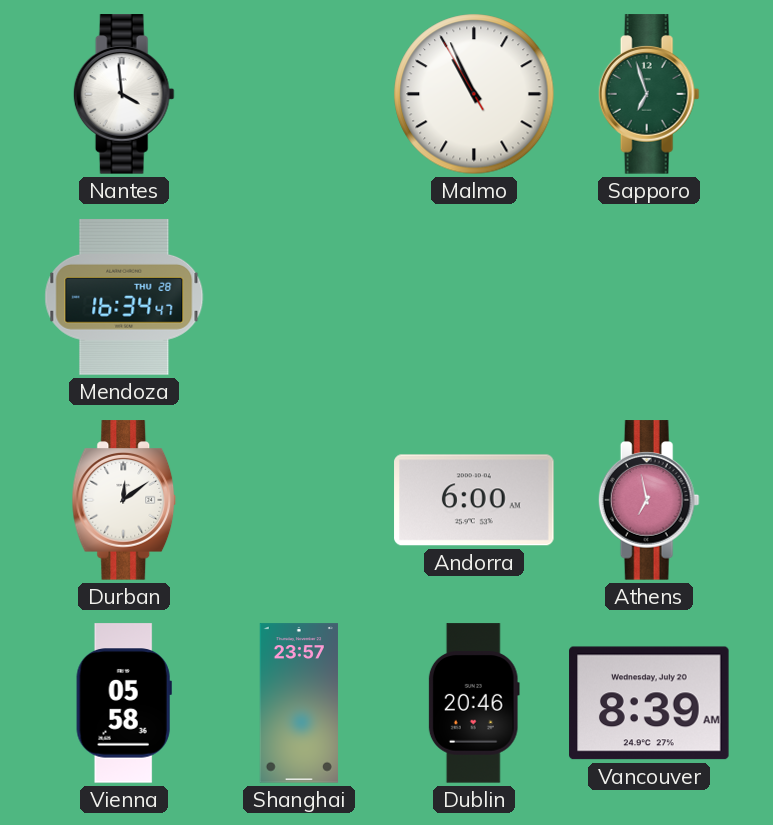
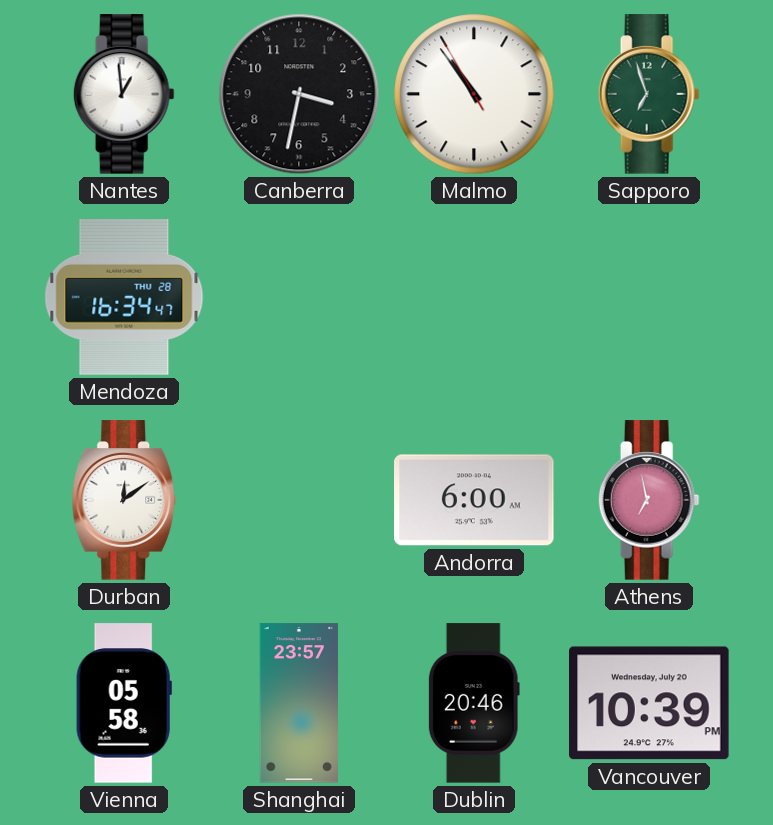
Nantes: 3:59 -> 12:59 (124, 94)
Canberra: none -> 3:32 (299, 94)
Malmo: 10:55 -> 10:53 (474, 94)
Vancouver: 8:39 -> 10:39 (649, 703)
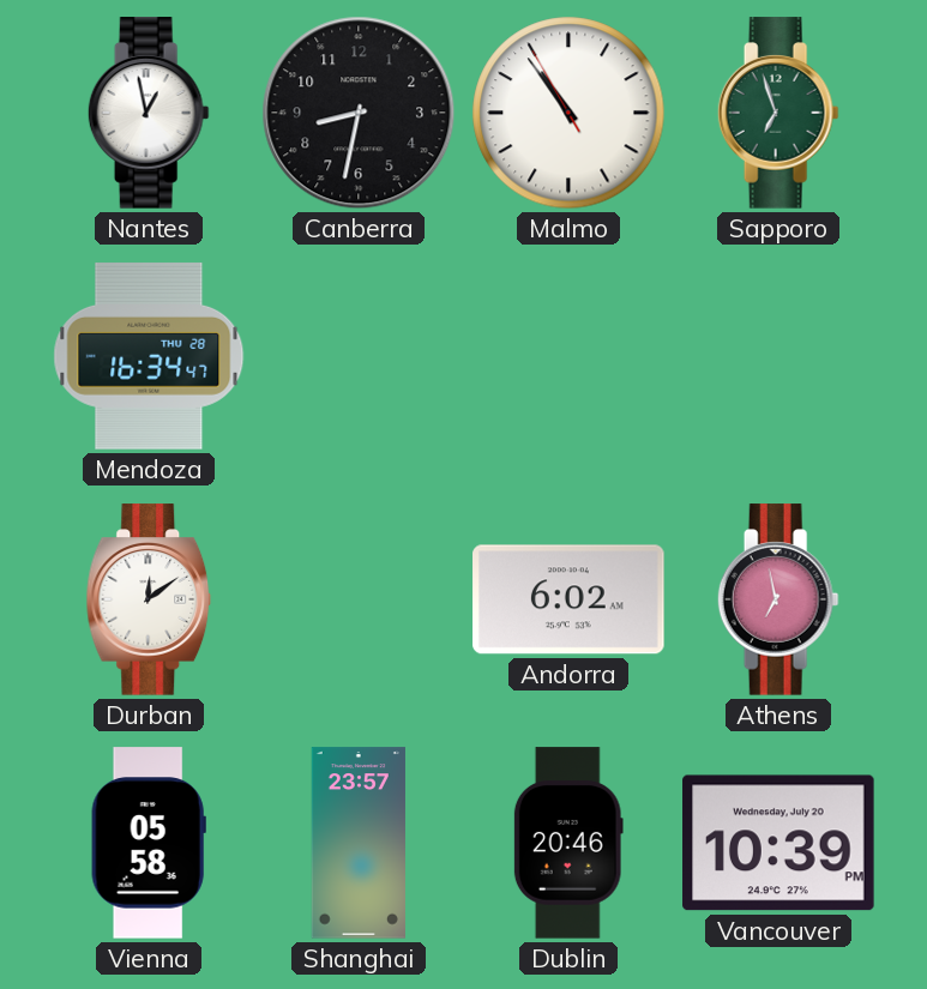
Nantes: 12:59 -> 12:58 (149, 113)
Canberra: 3:32 -> 8:32 (359, 113)
Andorra: 6:00 -> 6:02 (568, 599)
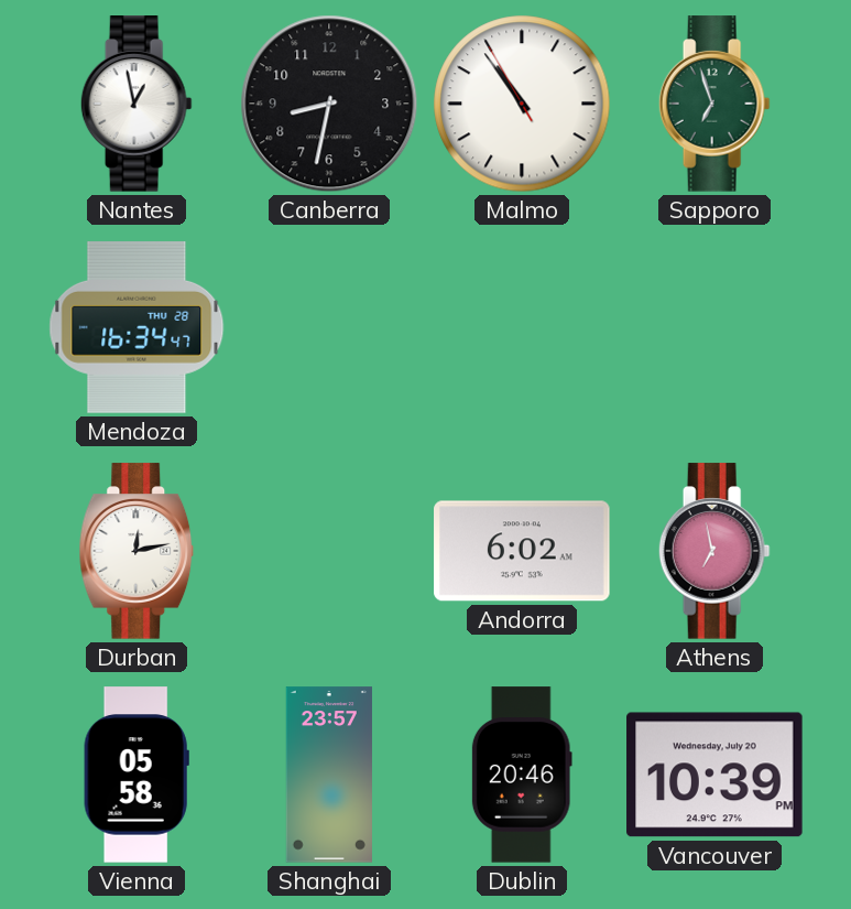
Durban: 12:09 -> 12:13 (137, 551)
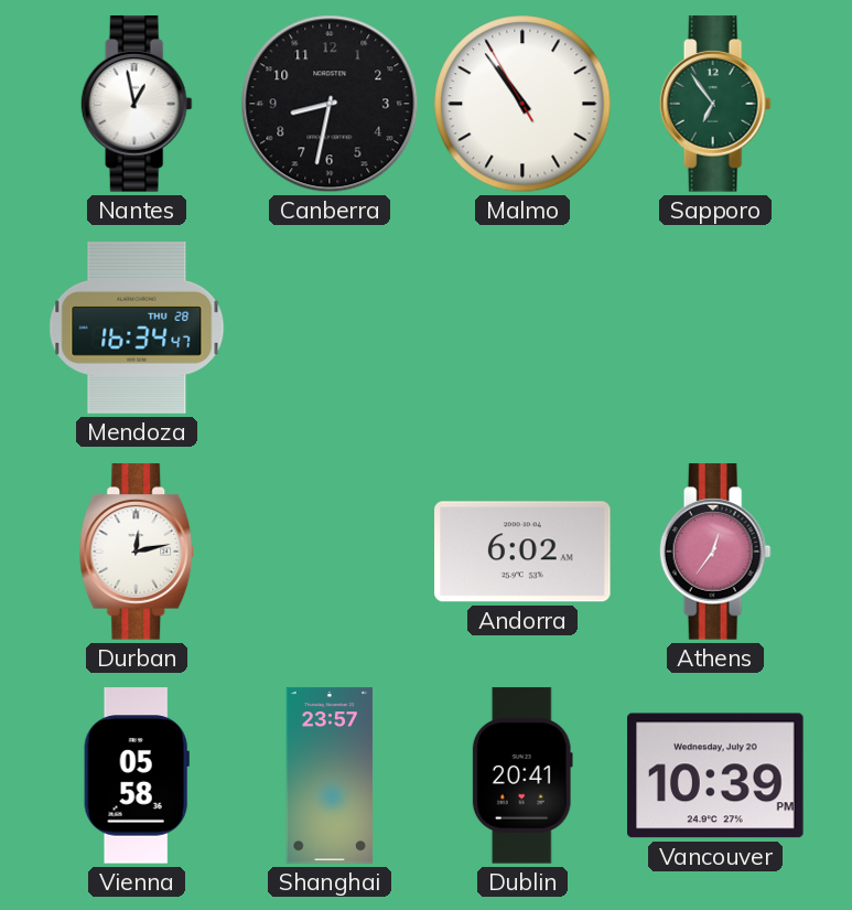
Sapporo: 6:57 -> 6:54 (715, 104)
Athens: 6:58 -> 12:36 (715, 552)
Dublin: 20:46 -> 20:41 (522, 775)
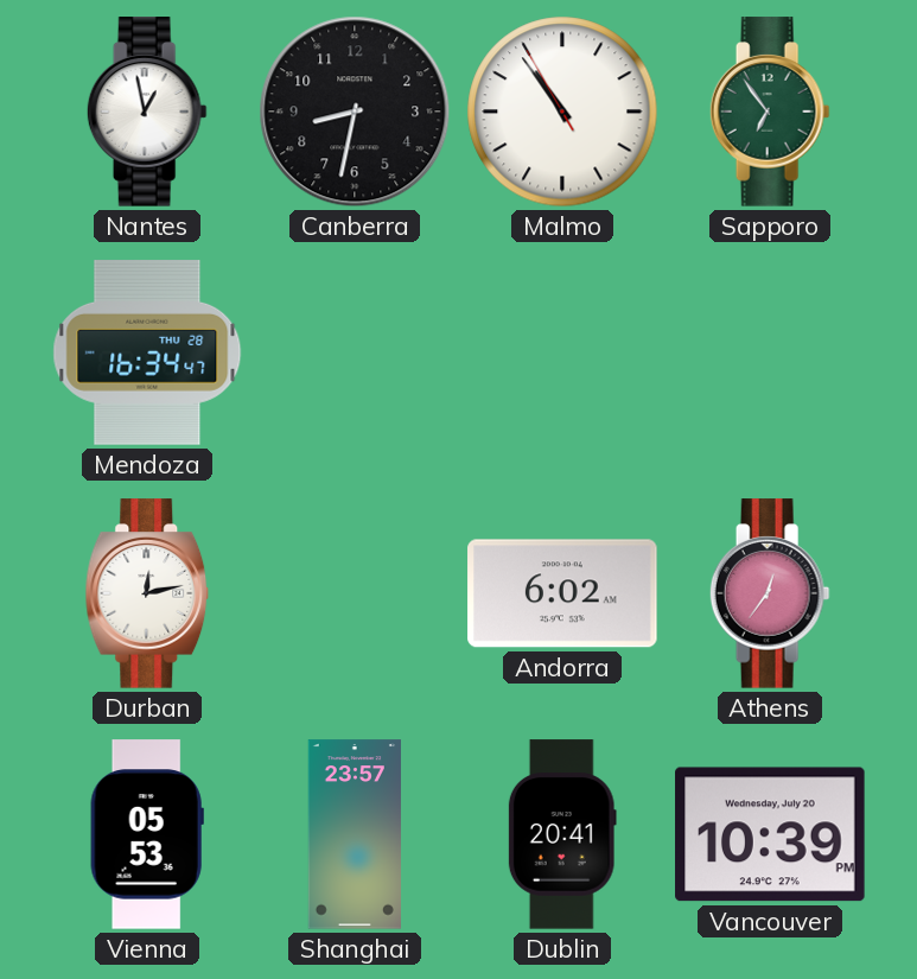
Vienna: 05:58 -> 05:53 (147, 834)
